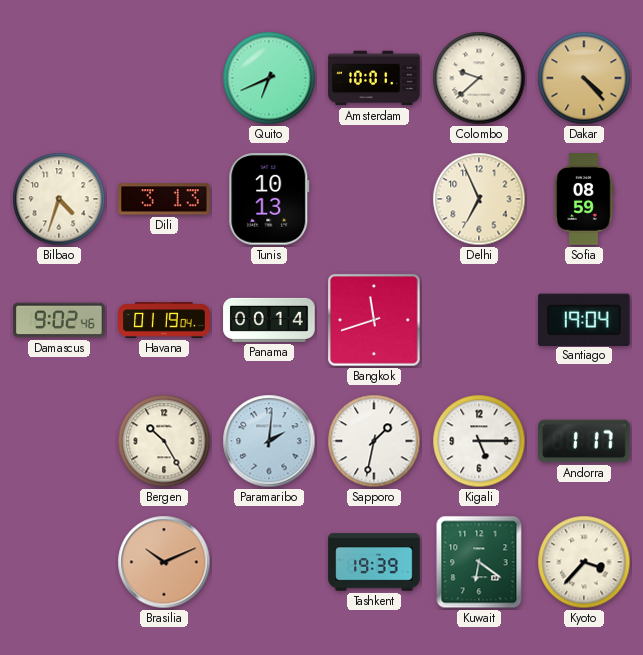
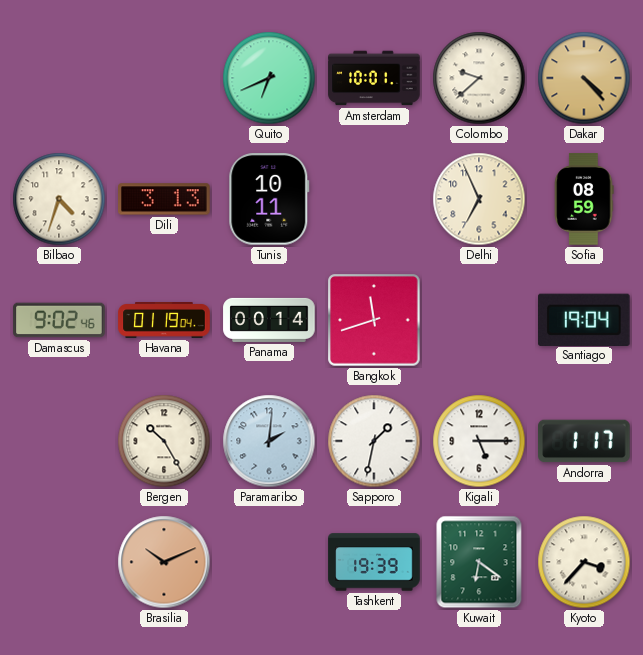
Tunis: 10:13 -> 10:11 (269, 199)
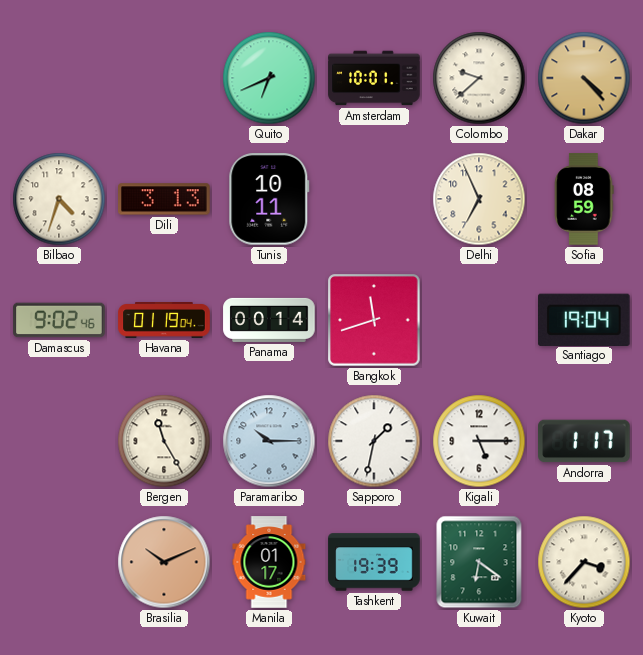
Bergen: 10:25 -> 11:25 (164, 441)
Paramaribo: 2:01 -> 10:15 (269, 441)
Manila: none -> 01:17 (269, 562)
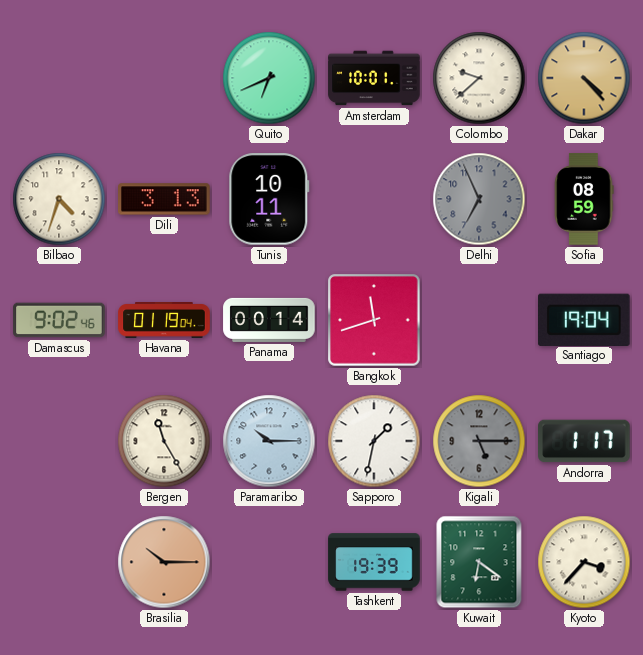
Delhi dial: cream -> grey (479, 199)
Kigali dial: white -> grey (479, 441)
Brasilia: 10:11 -> 10:15 (164, 562)
Manila: 01:17 -> none (269, 562)
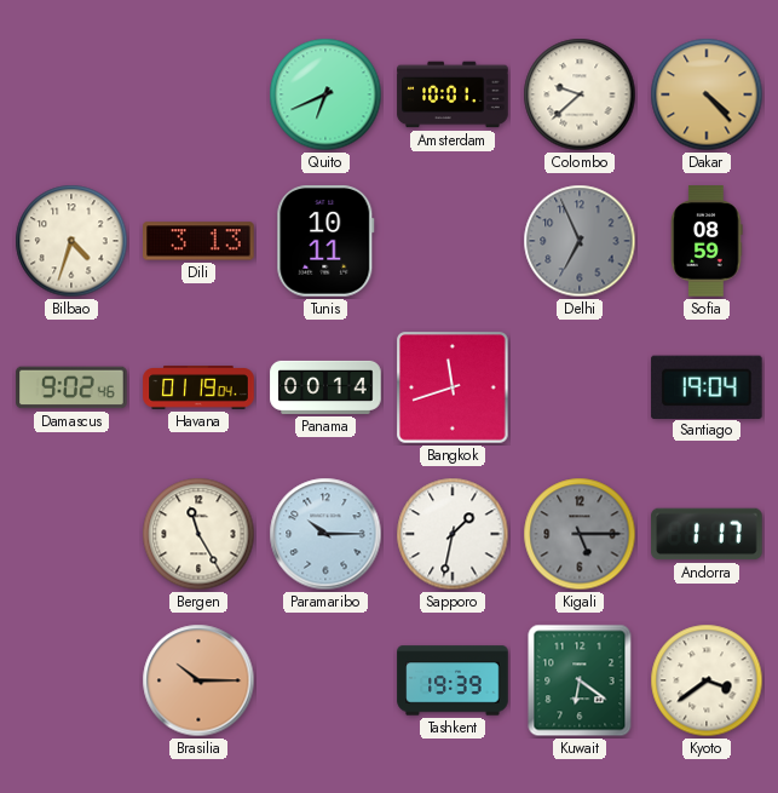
Kyoto: 3:37 -> 3:39 (707, 680)
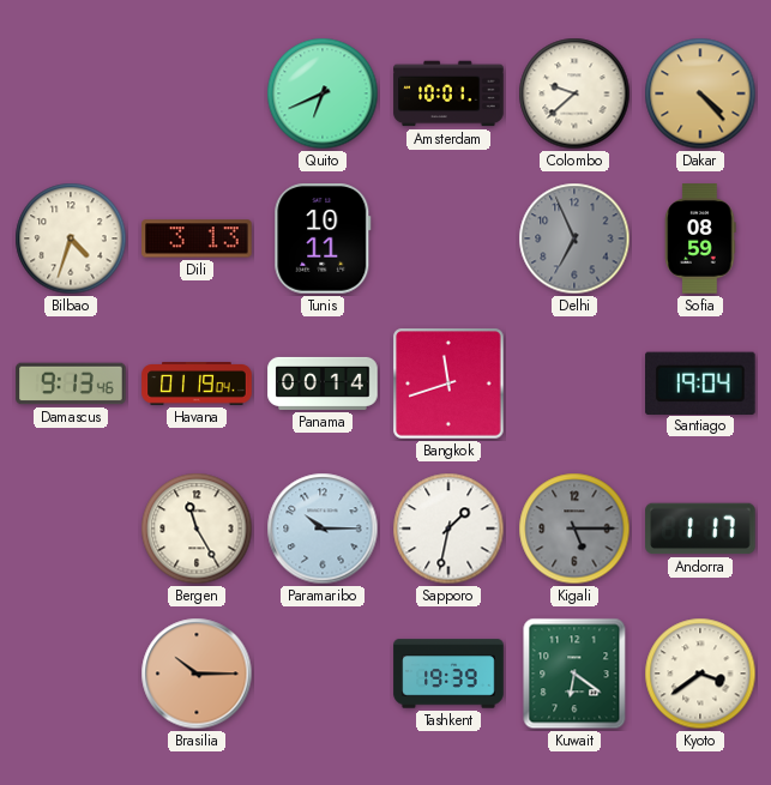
Damascus: 9:02 -> 9:13 (71, 384)
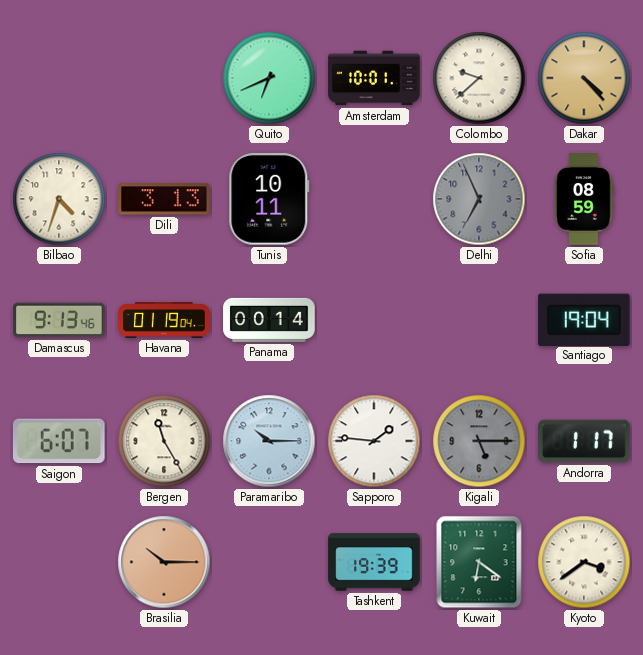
Bangkok: 11:42 -> none (448, 384)
Saigon: none -> 6:07 (59, 441)
Sapporo: 1:32 -> 1:46 (374, 441)
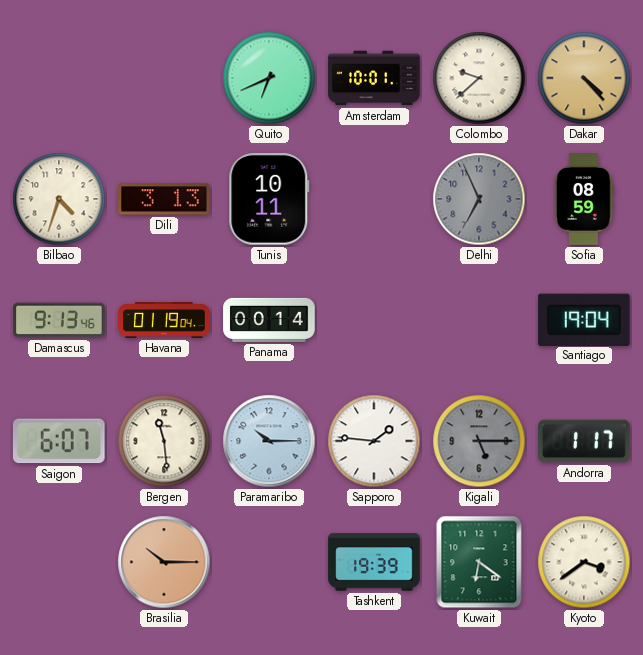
Bergen: 11:25 -> 11:29 (164, 441)
